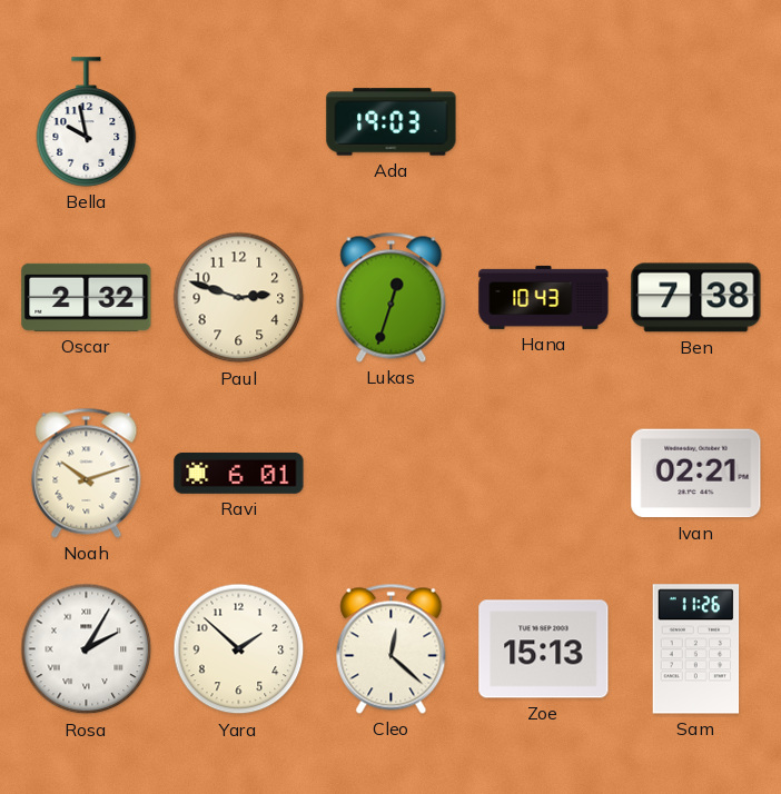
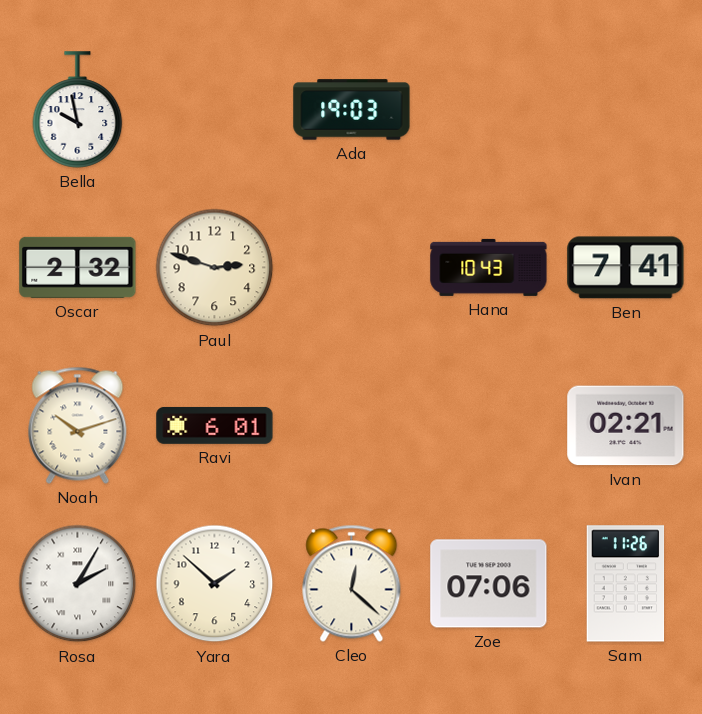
Lukas: 12:33 -> none (392, 297)
Ben: 7:38 -> 7:41 (626, 268)
Zoe: 15:13 -> 07:06 (489, 584)
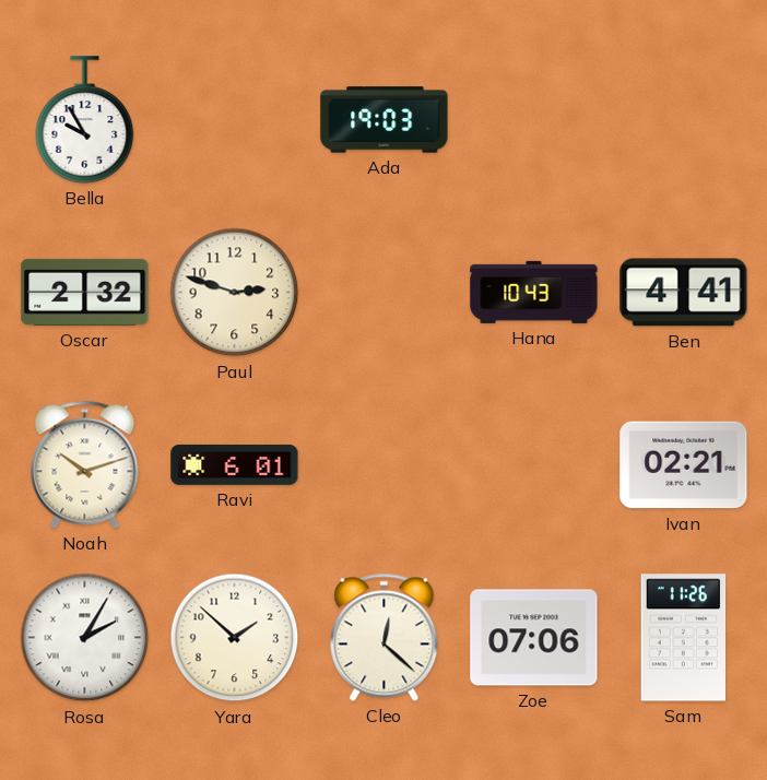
Bella: 9:58 -> 9:55 (85, 120)
Ben: 7:41 -> 4:41 (684, 293)
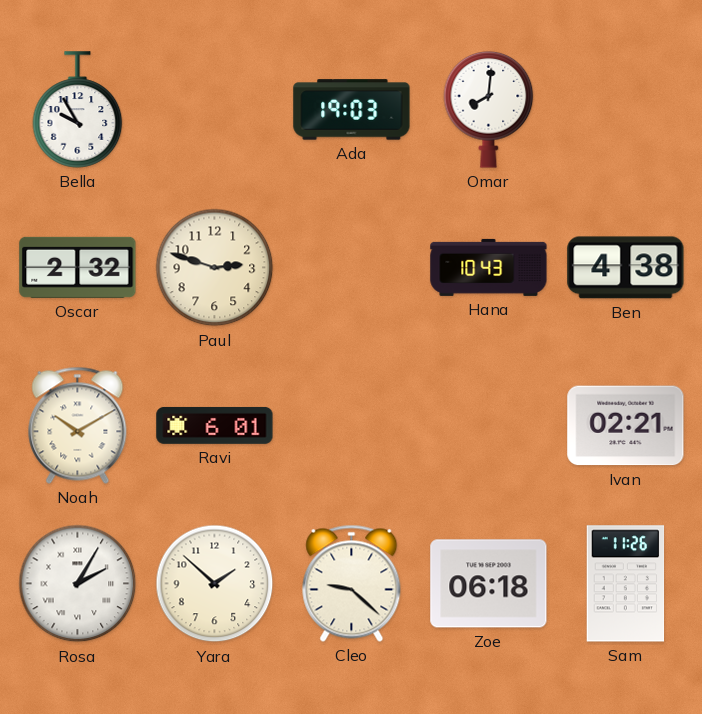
Omar: none -> 8:01 (489, 109)
Ben: 4:41 -> 4:38 (626, 268)
Noah: 10:12 -> 10:10 (78, 425)
Cleo: 12:22 -> 9:22 (352, 583)
Zoe: 07:06 -> 06:18 (489, 584)
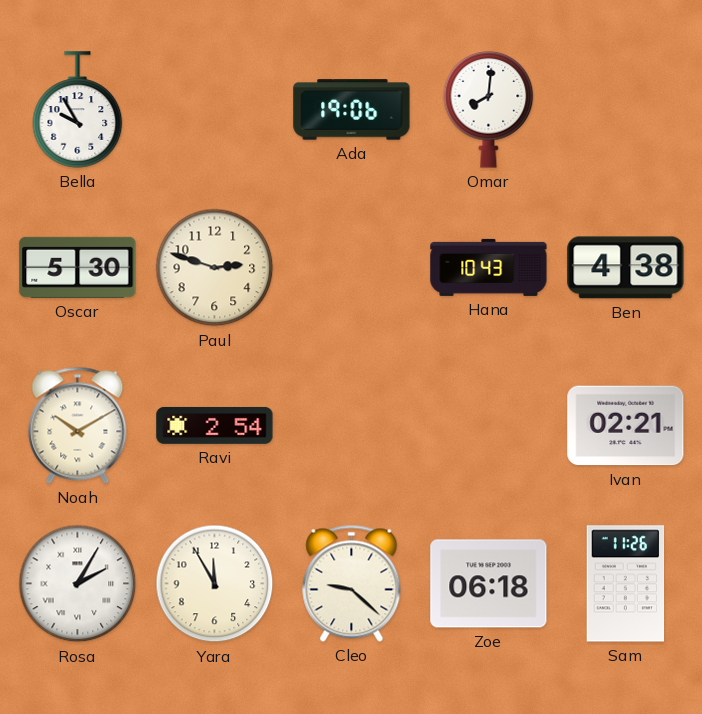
Ada: 19:03 -> 19:06 (352, 110)
Oscar: 2:32 -> 5:30 (78, 267)
Ravi: 6:01 -> 2:54 (215, 425)
Yara: 1:52 -> 11:55 (215, 584)
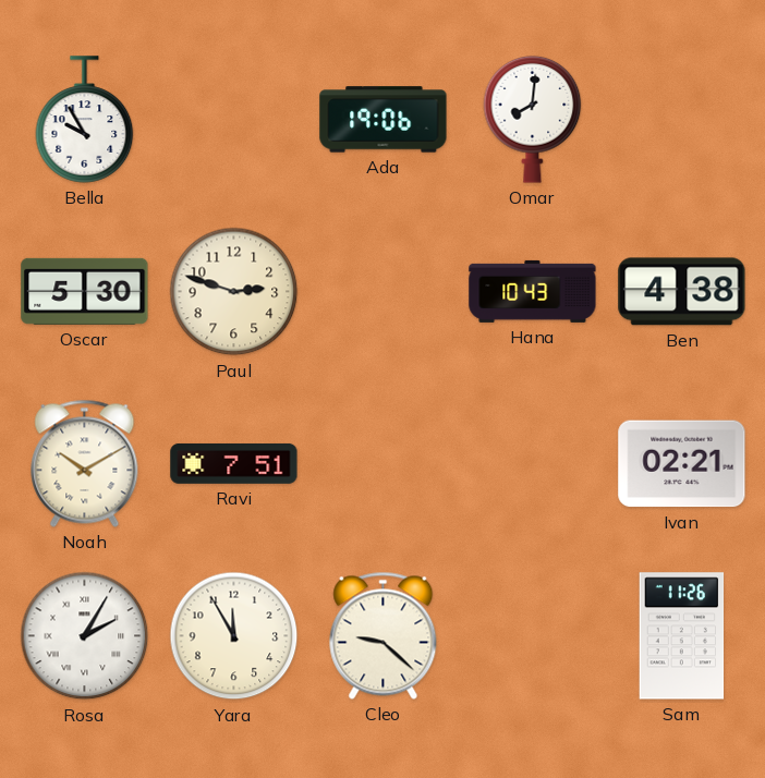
Ravi: 2:54 -> 7:51 (234, 463)
Zoe: 06:18 -> none (489, 584)
